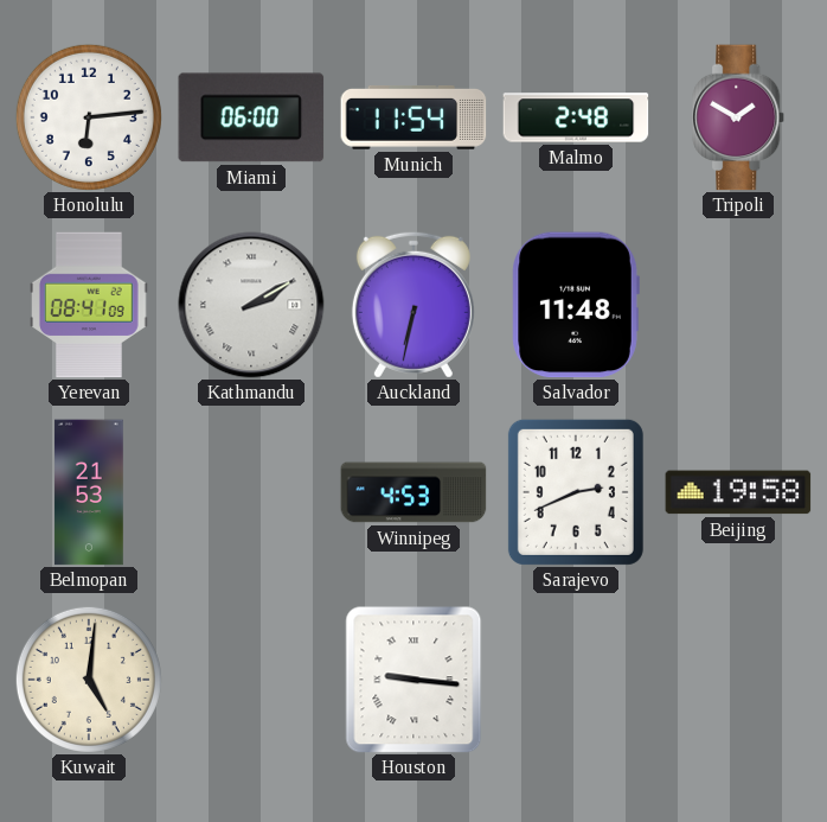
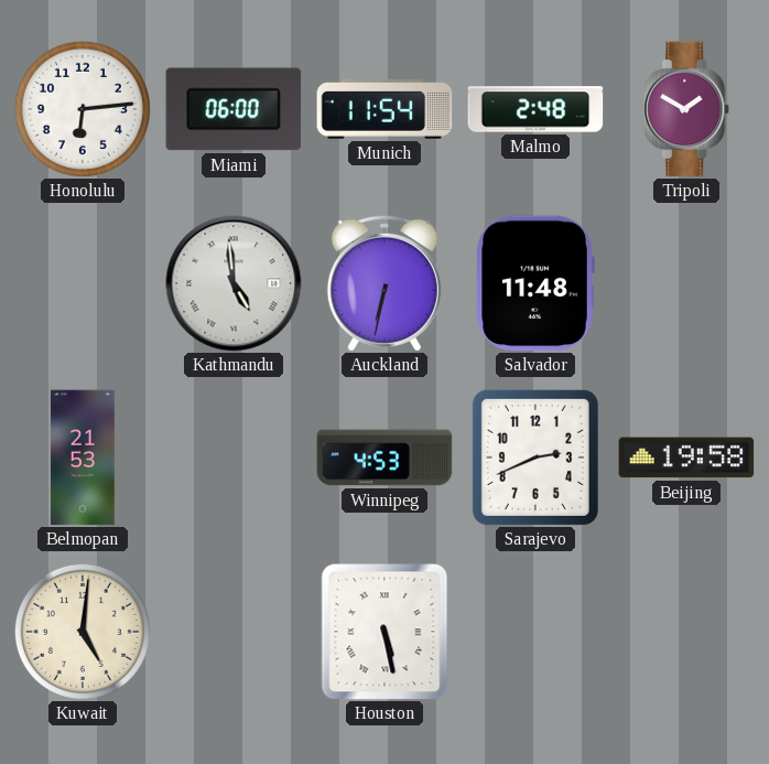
Yerevan: 08:41 -> none (90, 305)
Kathmandu: 2:10 -> 4:59 (234, 283)
Houston: 9:16 -> 5:28 (384, 632)
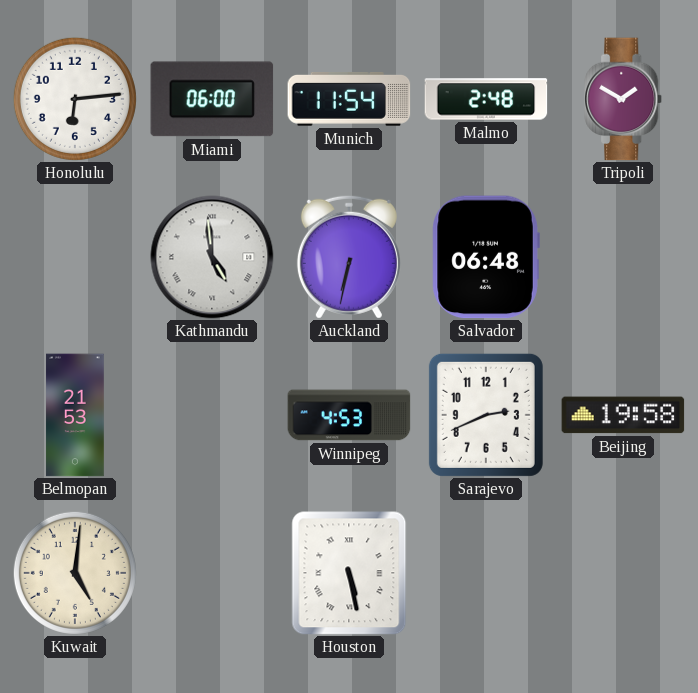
Salvador: 11:48 -> 06:48 (486, 257)
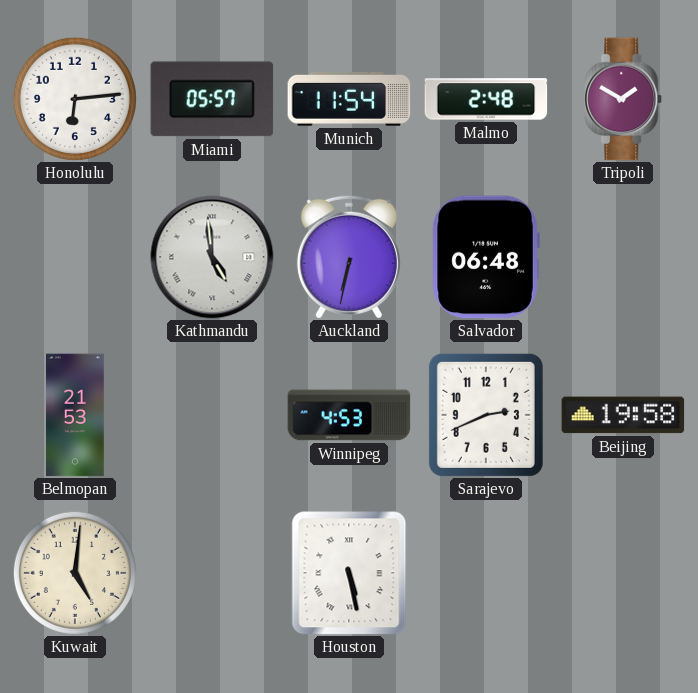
Miami: 06:00 -> 05:57 (212, 99)
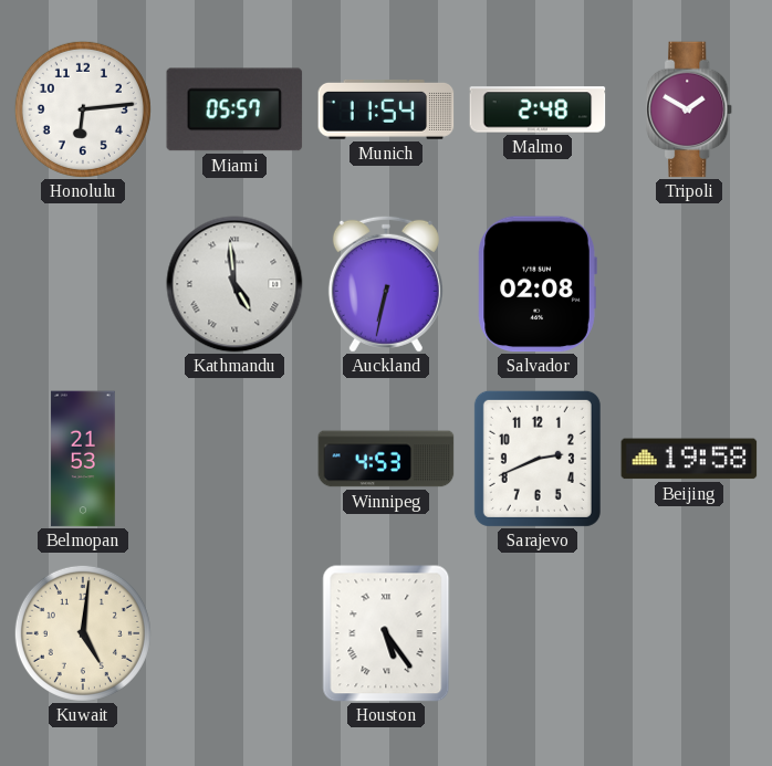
Salvador: 06:48 -> 02:08 (538, 284)
Houston: 5:28 -> 5:24 (386, 633)
